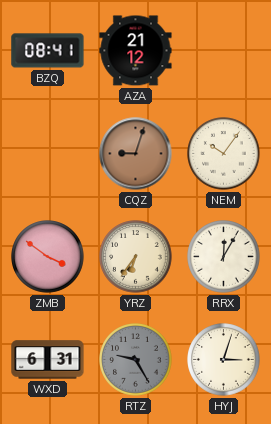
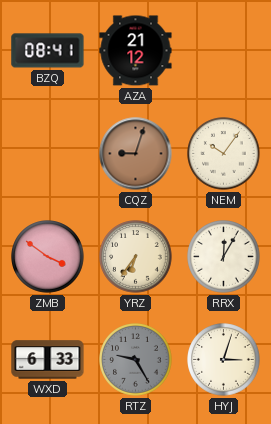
WXD: 6:31 -> 6:33 (48, 360)
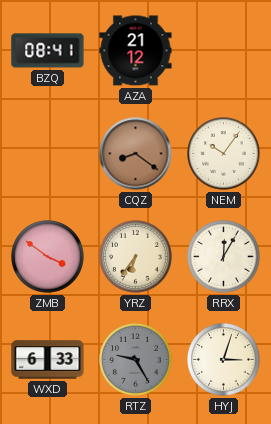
CQZ: 9:03 -> 8:21 (136, 154)
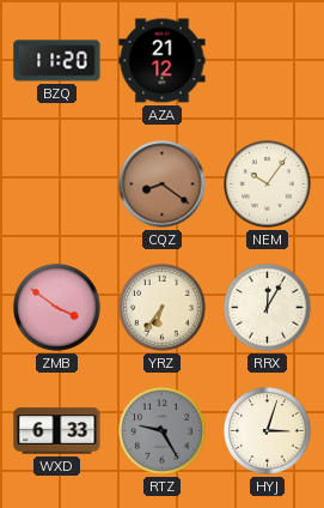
BZQ: 08:41 -> 11:20 (57, 61)
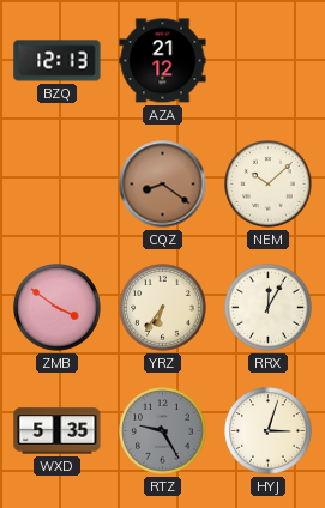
BZQ: 11:20 -> 12:13 (58, 61)
NEM: 10:06 -> 10:08 (269, 185)
WXD: 6:33 -> 5:35 (58, 431)
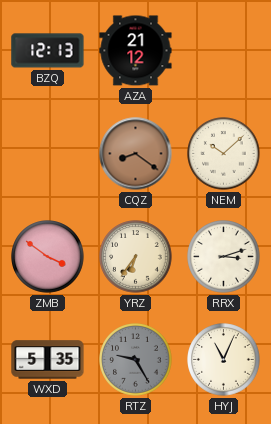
RRX: 12:05 -> 3:12 (224, 257)
HYJ: 3:03 -> 11:04 (224, 360)
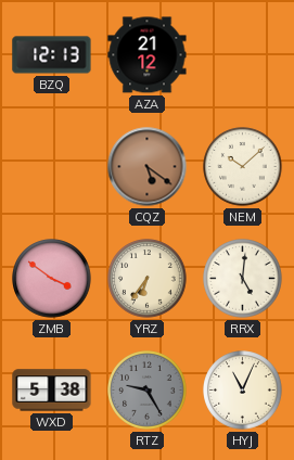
CQZ: 8:21 -> 5:21 (148, 167)
RRX: 3:12 -> 5:01 (243, 279)
WXD: 5:35 -> 5:38 (52, 391)
